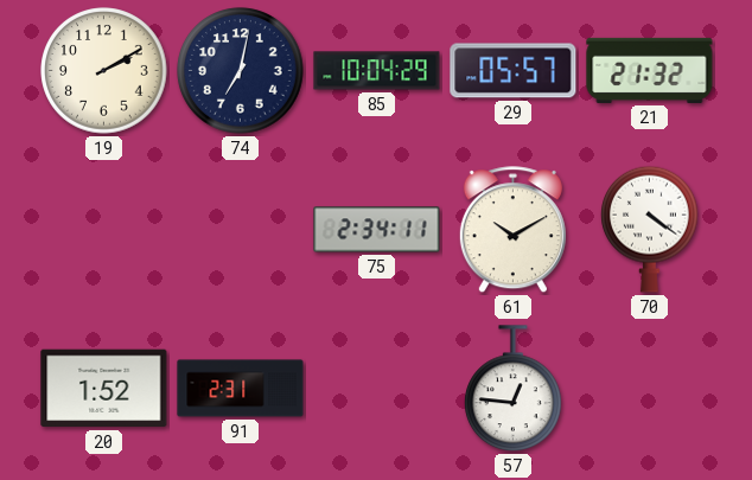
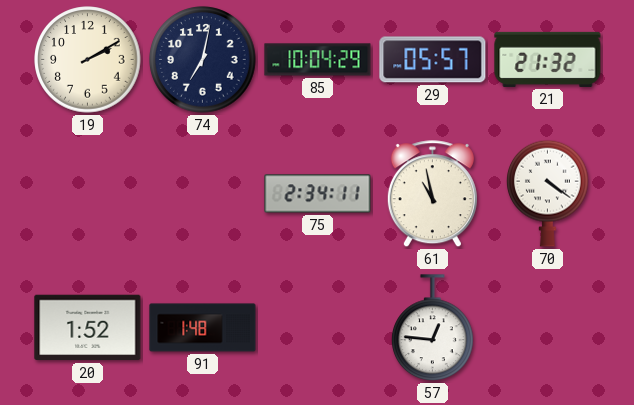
61: 10:10 -> 10:58 (432, 194)
91: 2:31 -> 1:48 (203, 328)
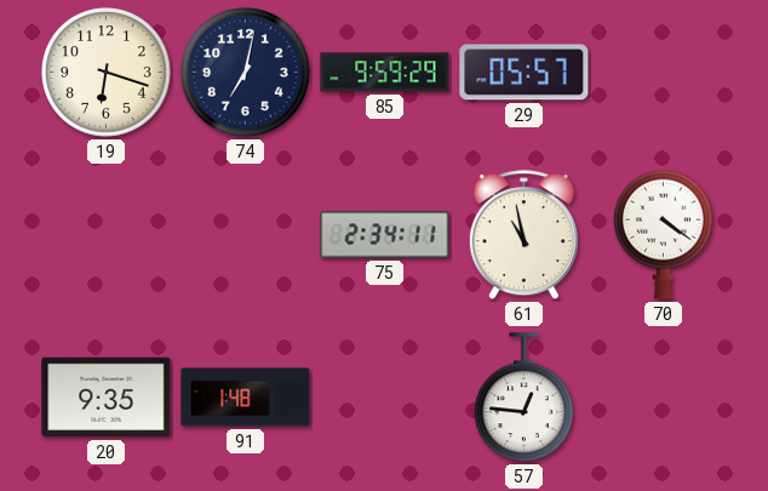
19: 2:10 -> 6:18 (107, 73)
85: 10:04 -> 9:59 (385, 73)
21: 21:32 -> none (548, 59)
20: 1:52 -> 9:35 (107, 398)
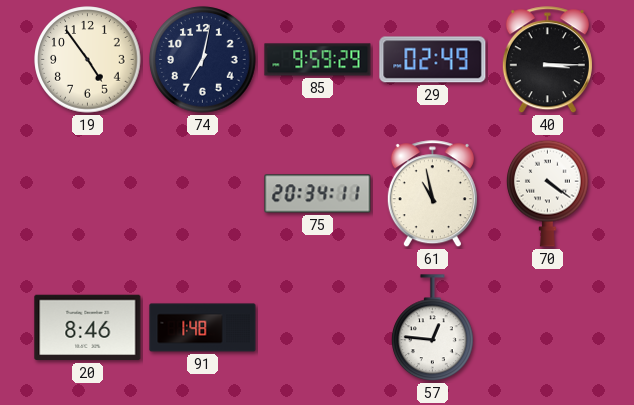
19: 6:18 -> 4:54 (88, 60)
29: 05:57 -> 02:49 (433, 60)
40: none -> 3:15 (547, 60)
75: 2:34 -> 20:34 (318, 194)
20: 9:35 -> 8:46 (88, 328)
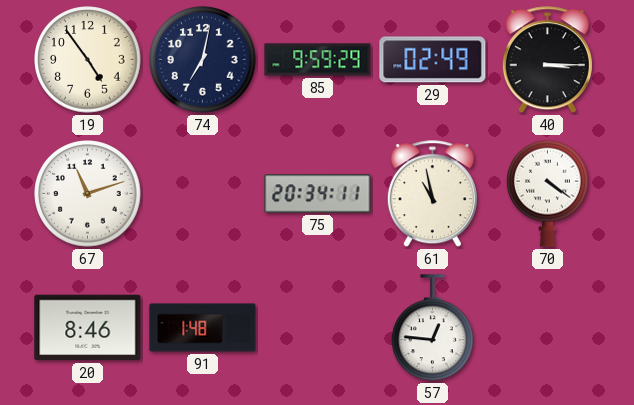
67: none -> 11:12 (88, 194)
